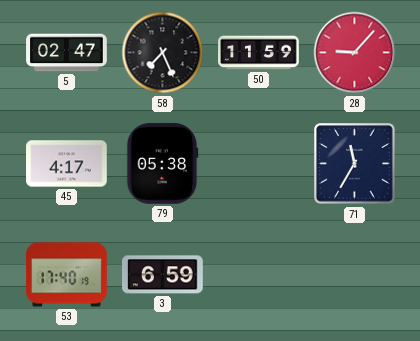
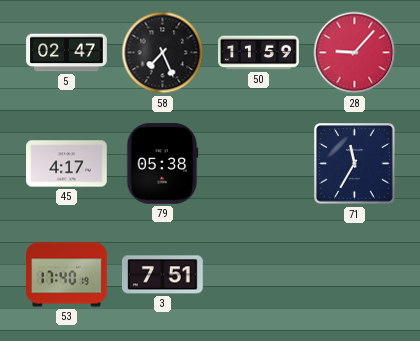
3: 6:59 -> 7:51 (163, 275)
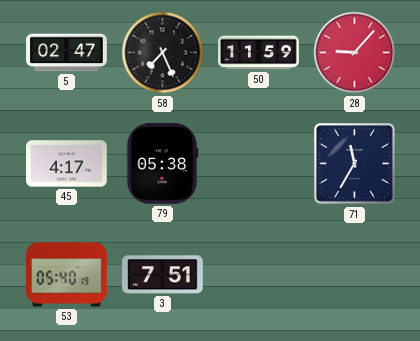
53: 17:40 -> 05:40 (67, 275)
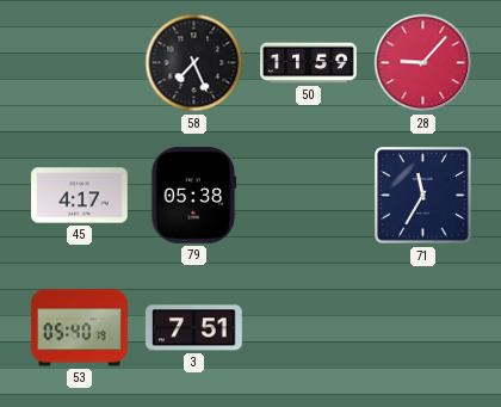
5: 02:47 -> none (67, 53)
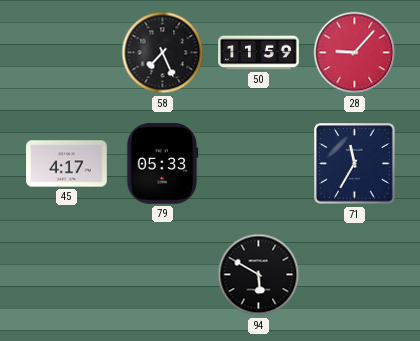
79: 05:38 -> 05:33 (162, 164)
53: 05:40 -> none (80, 328)
3: 7:51 -> none (194, 328)
94: none -> 5:50 (259, 275)
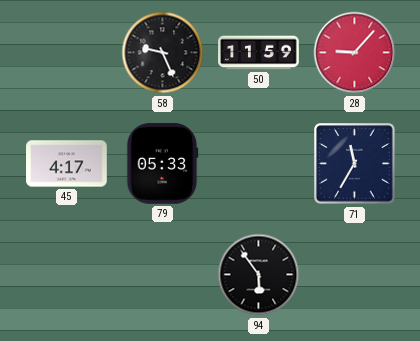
58: 7:26 -> 9:26 (163, 53)
94: 5:50 -> 5:54 (259, 275)
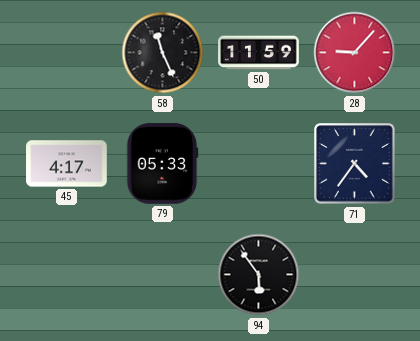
58: 9:26 -> 11:26 (163, 53)
71: 11:35 -> 4:36 (355, 164)
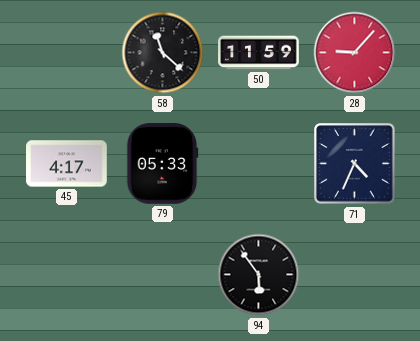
58: 11:26 -> 11:22 (163, 53)
71: 4:36 -> 4:34 (355, 164)
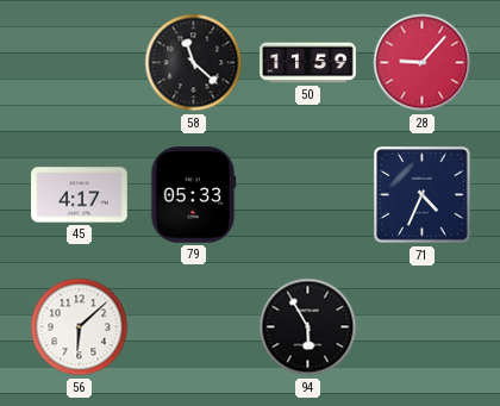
56: none -> 6:08 (80, 327)
94: 5:54 -> 5:55 (308, 327)
